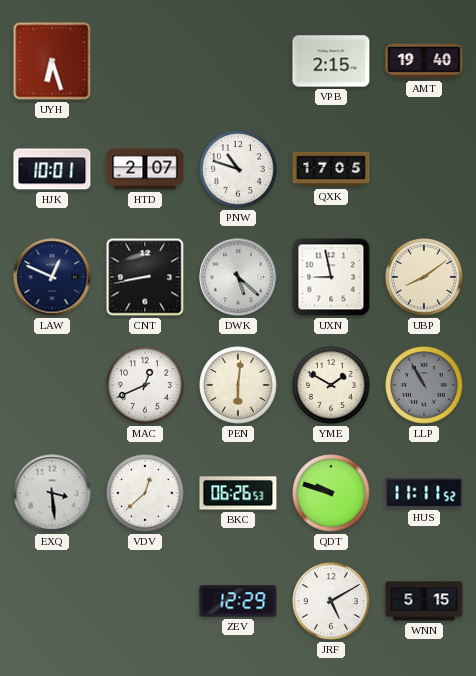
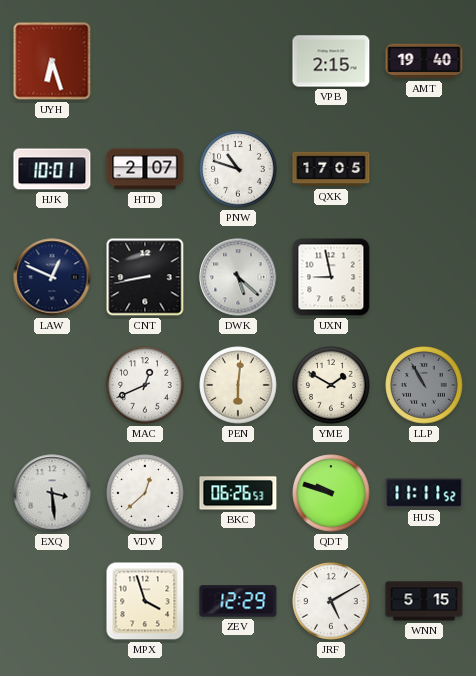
UBP: 8:09 -> none (424, 277)
MPX: none -> 3:57 (145, 601)
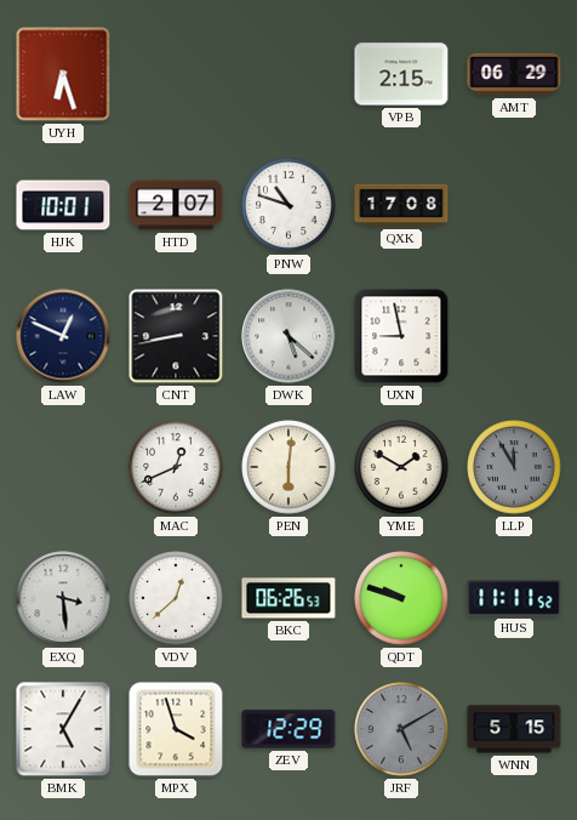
AMT: 19:40 -> 06:29 (514, 74)
QXK: 17:05 -> 17:08 (401, 205)
LLP: 10:55 -> 11:55 (514, 467)
BMK: none -> 5:05 (63, 729)
JRF dial: white -> grey (401, 729)
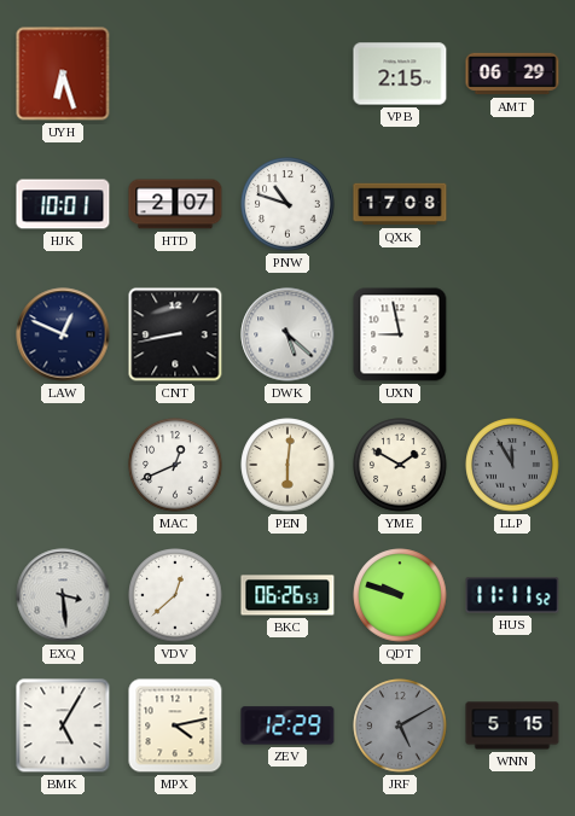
MPX: 3:57 -> 4:13 (175, 725)
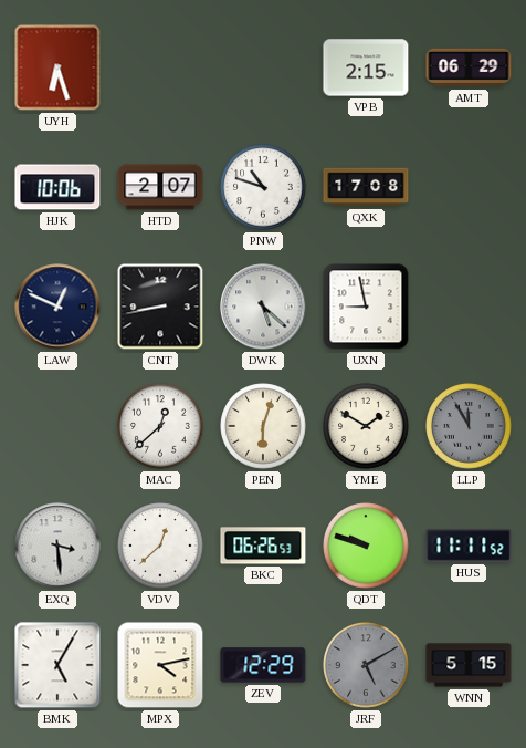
HJK: 10:01 -> 10:06 (57, 187)
MAC: 12:41 -> 12:38 (160, 426)
PEN: 6:01 -> 6:03 (263, 426)
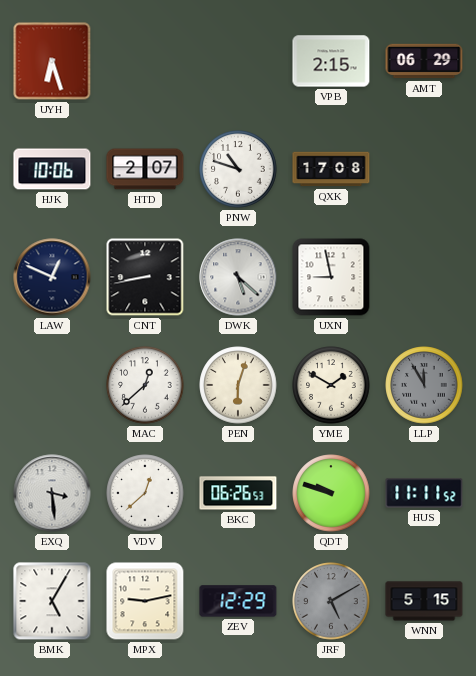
MPX: 4:13 -> 9:13 (145, 601)
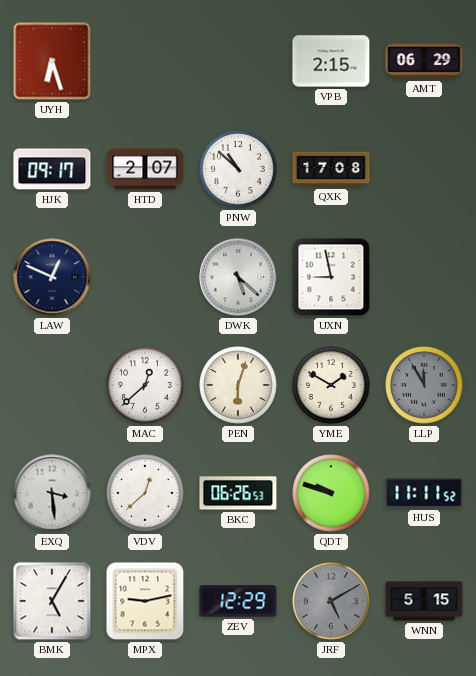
HJK: 10:06 -> 09:17 (52, 169)
PNW: 10:48 -> 10:52 (238, 169)
CNT: 8:43 -> none (145, 277)
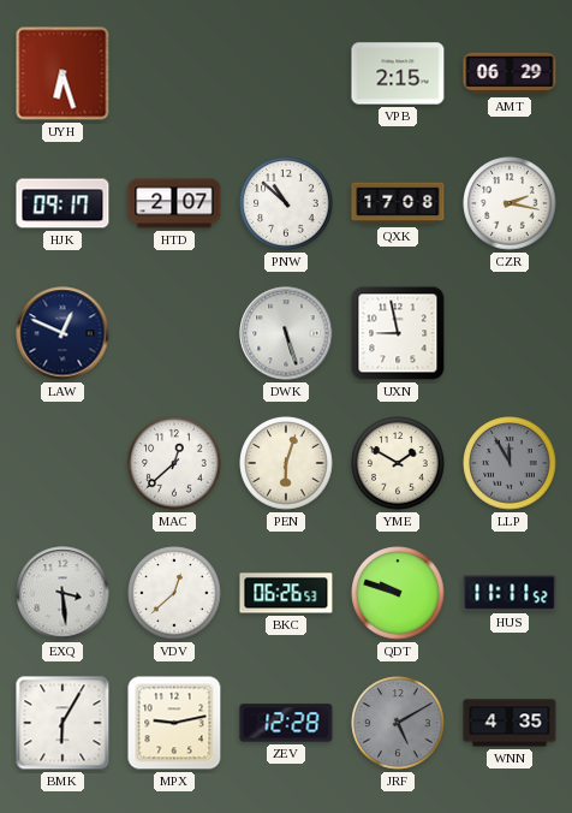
CZR: none -> 2:17 (510, 203)
DWK: 5:22 -> 5:27 (286, 333)
BMK: 5:05 -> 6:05 (62, 723)
ZEV: 12:29 -> 12:28 (286, 723)
WNN: 5:15 -> 4:35 (510, 723)
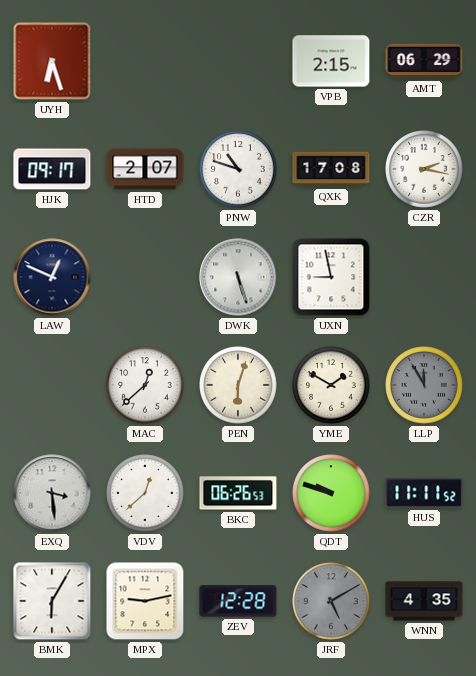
PNW: 10:52 -> 10:48 (238, 169)
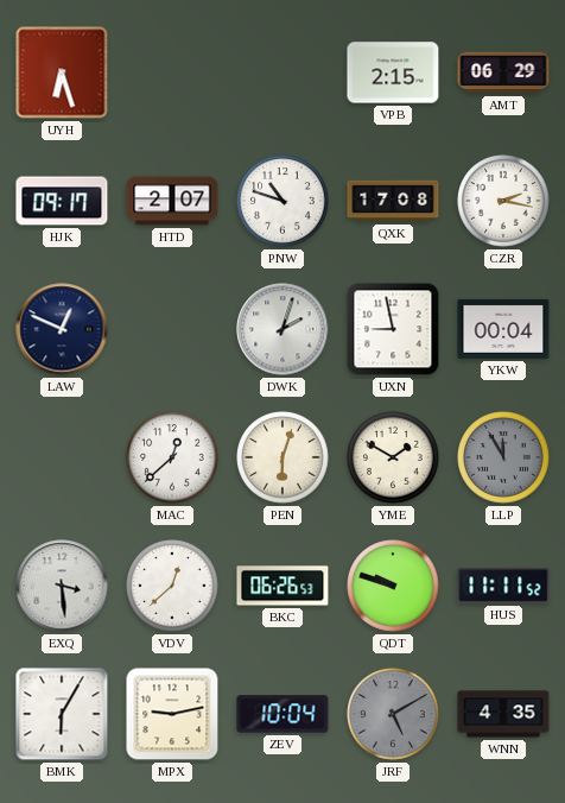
DWK: 5:27 -> 2:03 (282, 329)
YKW: none -> 00:04 (503, 329)
ZEV: 12:28 -> 10:04 (282, 714)
